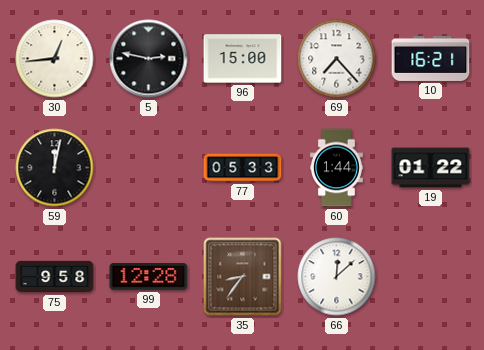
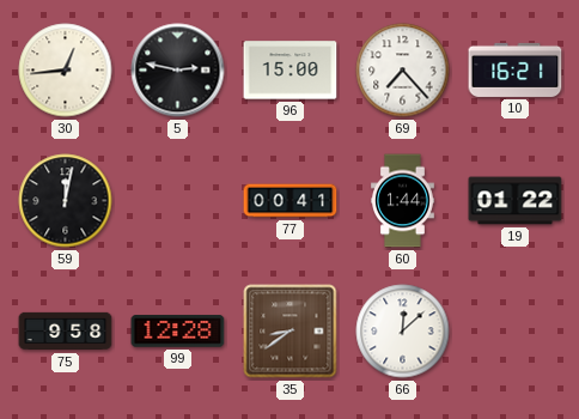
77: 05:33 -> 00:41 (291, 201)
35: 8:36 -> 8:39 (291, 332)
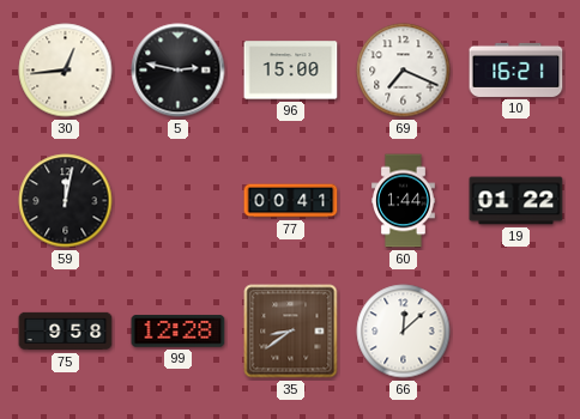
69: 7:23 -> 7:19 (404, 71)
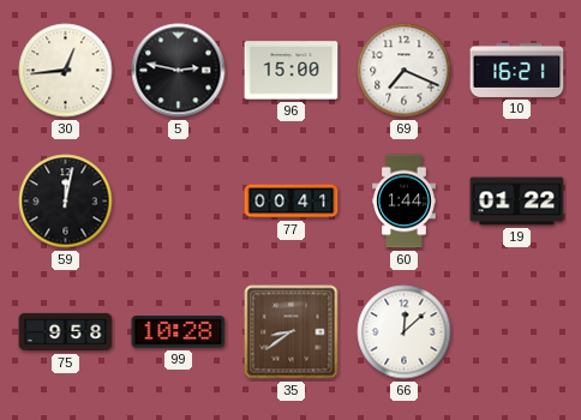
99: 12:28 -> 10:28 (179, 332)
